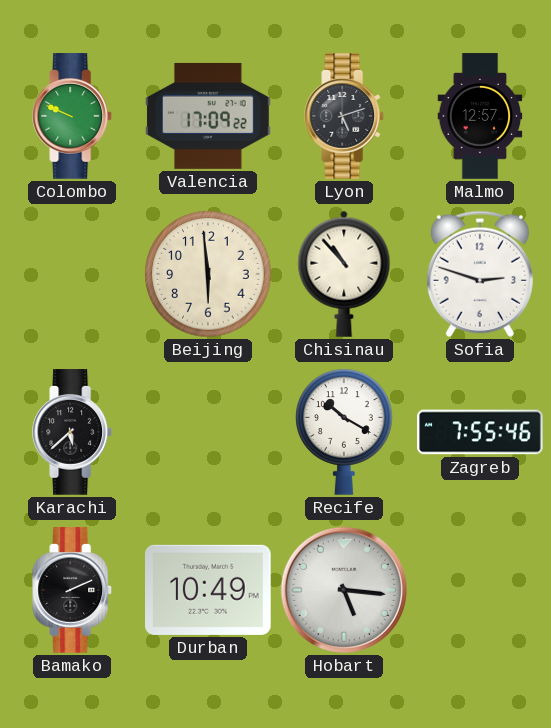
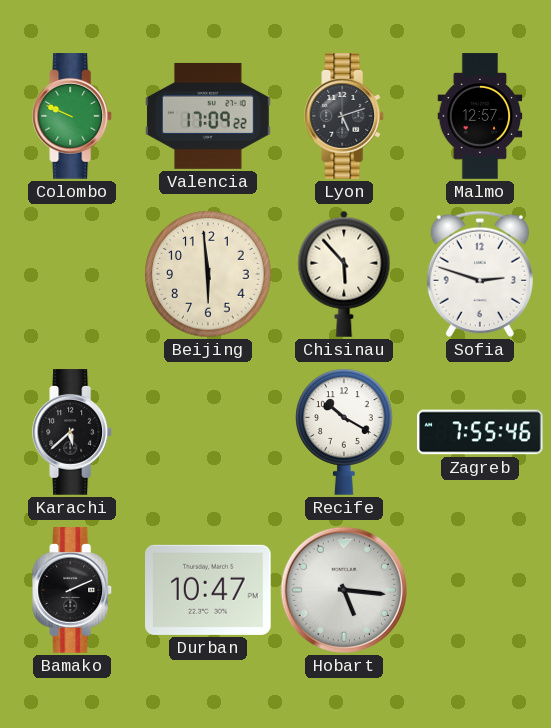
Chisinau: 10:53 -> 5:53 (344, 274)
Durban: 10:49 -> 10:47 (209, 590)
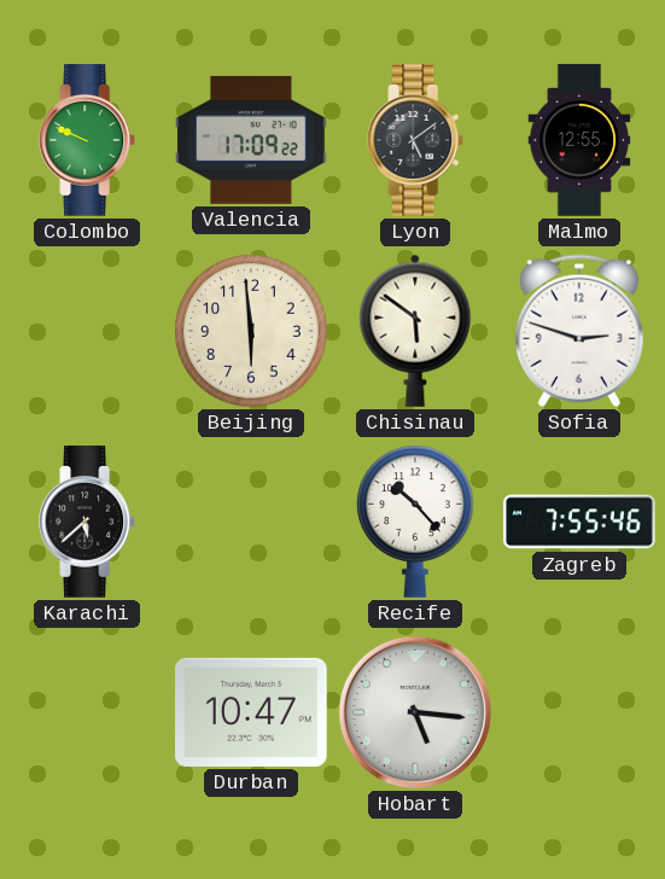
Lyon: 5:12 -> 5:09 (416, 140)
Malmo: 12:57 -> 12:55 (579, 140)
Chisinau: 5:53 -> 5:51 (415, 331)
Recife: 10:20 -> 10:23 (415, 522)
Bamako: 2:11 -> none (73, 590)
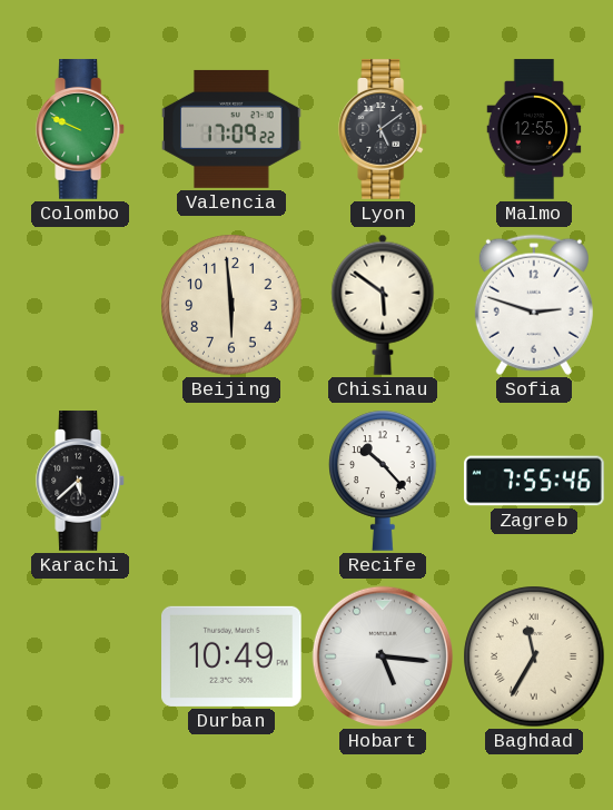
Durban: 10:47 -> 10:49 (233, 656)
Baghdad: none -> 11:35 (534, 656)
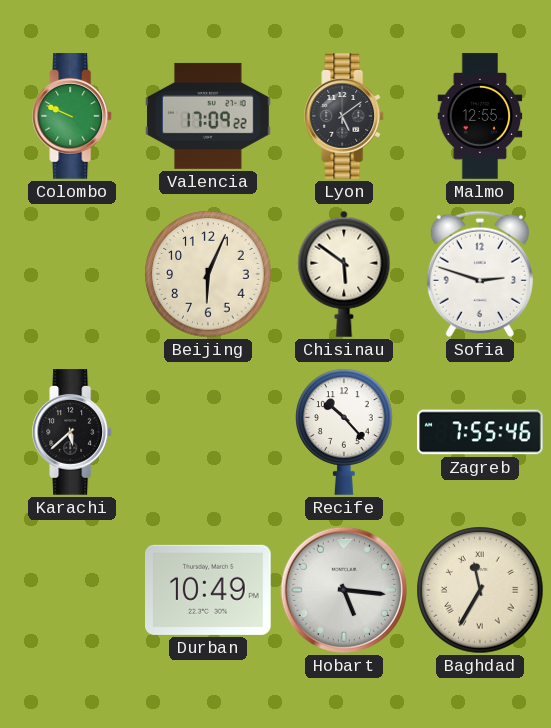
Beijing: 5:59 -> 6:04 (208, 274)
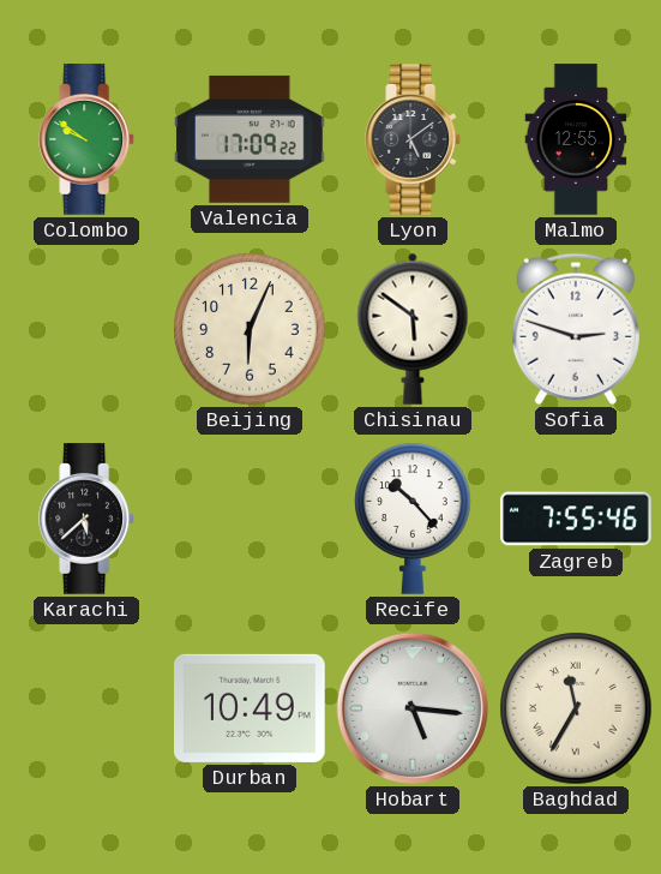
Colombo: 9:49 -> 9:51 (88, 139)
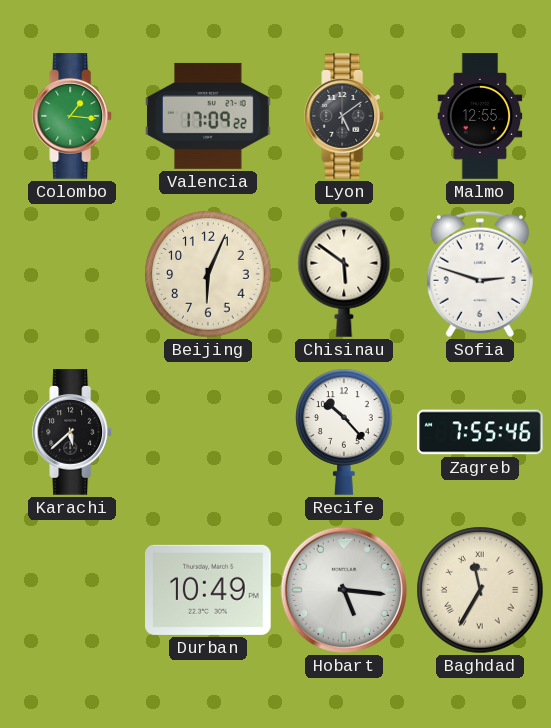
Colombo: 9:51 -> 1:16 (73, 116)
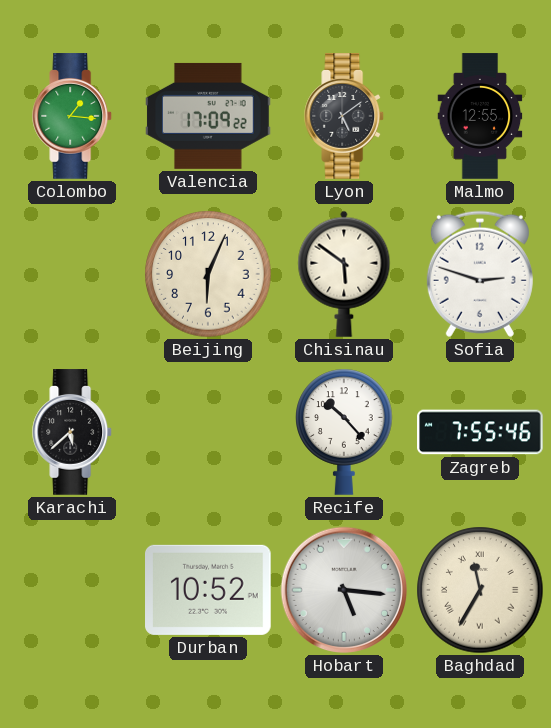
Durban: 10:49 -> 10:52 (209, 590)
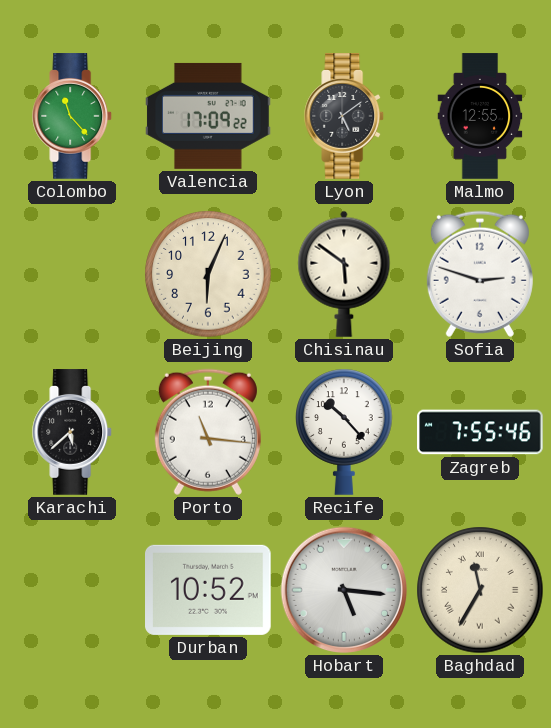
Colombo: 1:16 -> 11:23 (73, 116)
Porto: none -> 11:16 (208, 432)
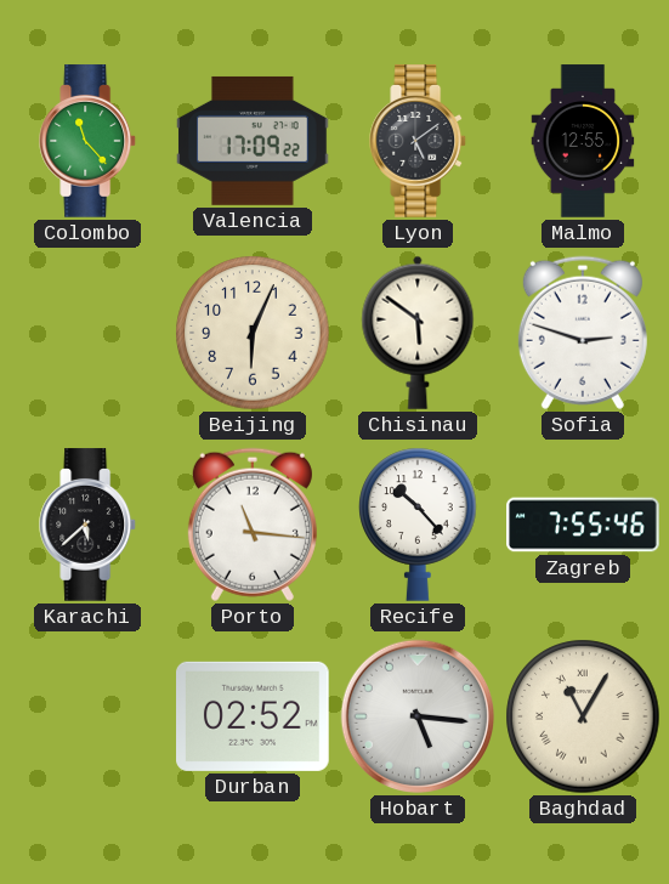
Durban: 10:52 -> 02:52 (254, 716)
Baghdad: 11:35 -> 11:05 (583, 716)
